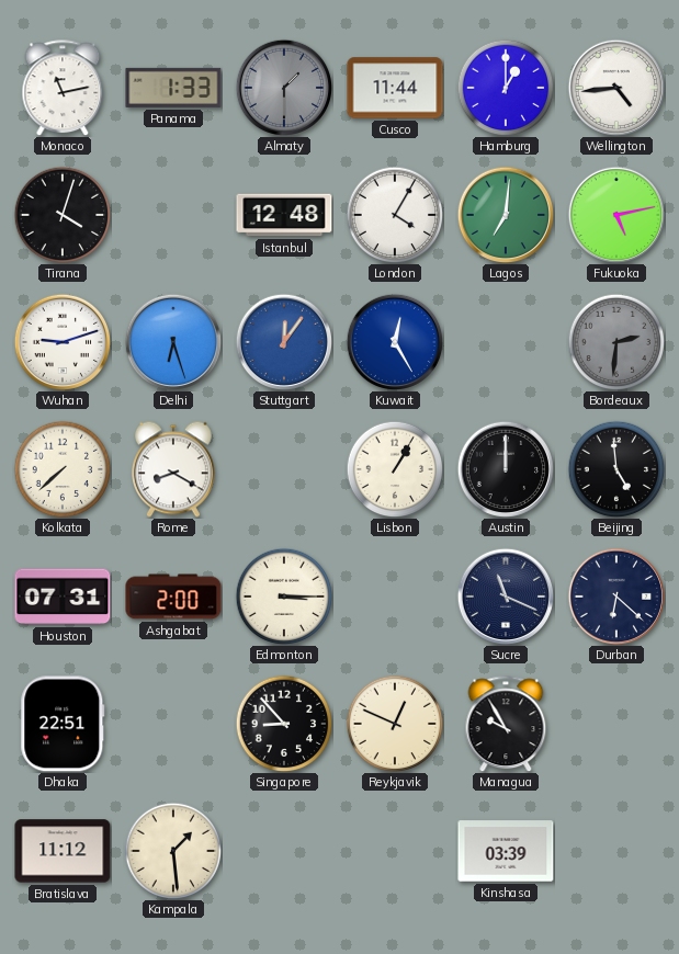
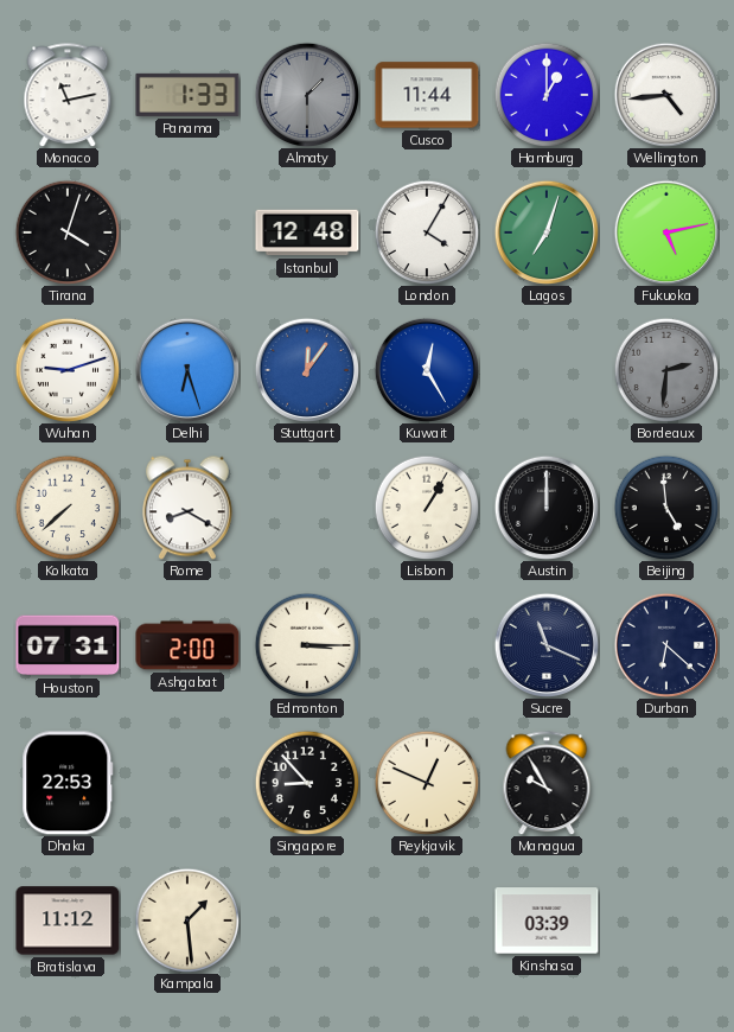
Lagos: 7:01 -> 7:03 (545, 231)
Dhaka: 22:51 -> 22:53 (68, 783)
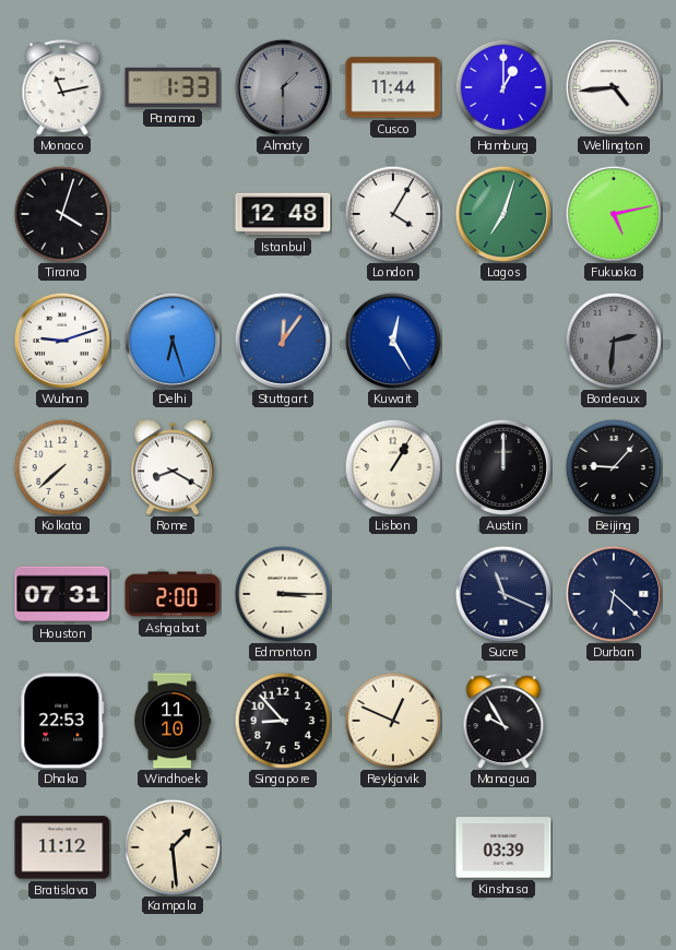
Beijing: 4:59 -> 9:07 (614, 467)
Windhoek: none -> 11:10 (173, 721)
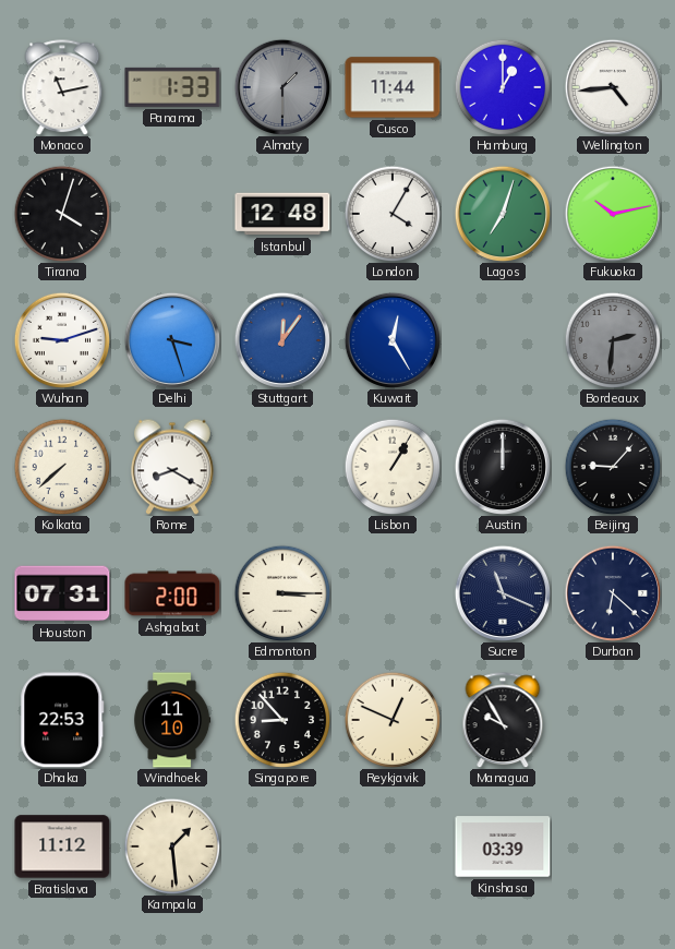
Fukuoka: 5:13 -> 10:13 (612, 213)
Delhi: 6:27 -> 3:27 (171, 339)
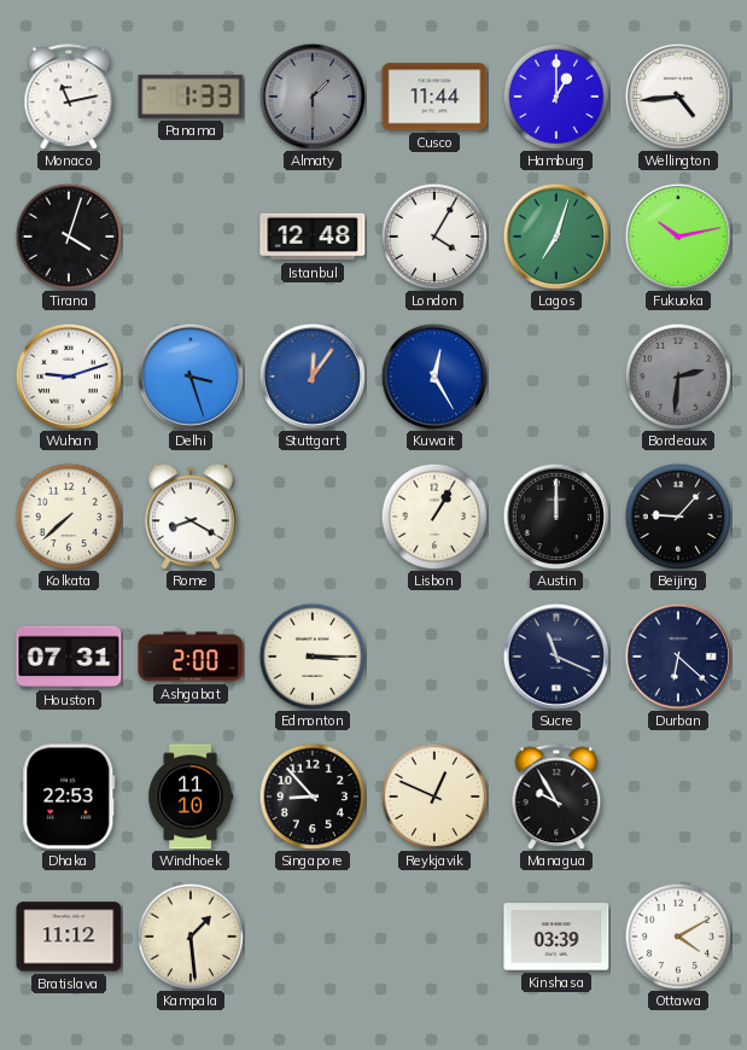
Ottawa: none -> 4:10 (678, 937)
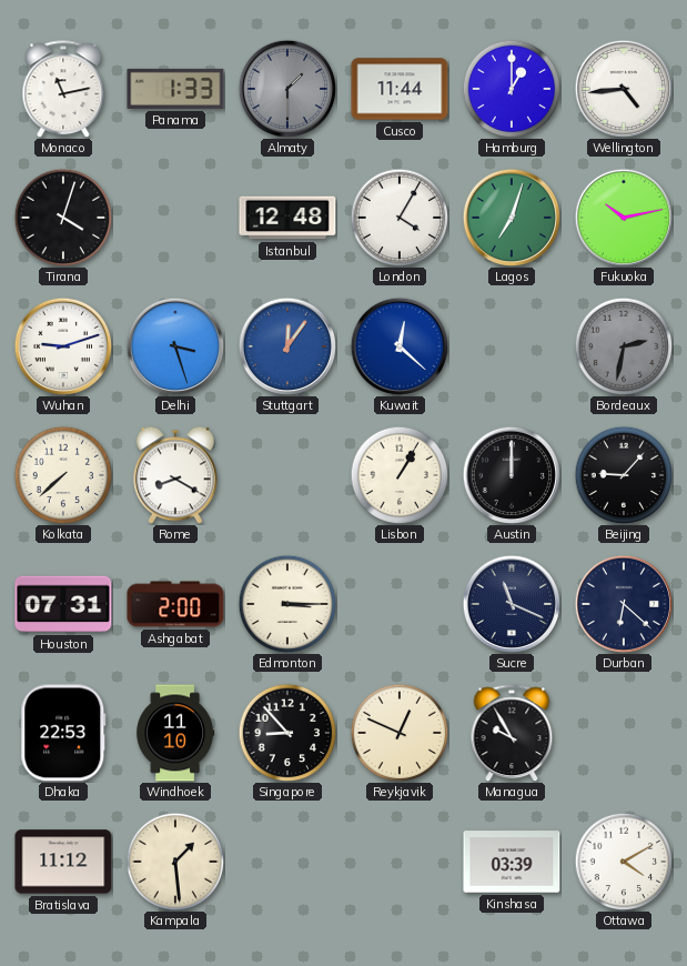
Kuwait: 12:25 -> 12:22 (398, 345)
Bordeaux: 2:31 -> 2:32 (624, 346)
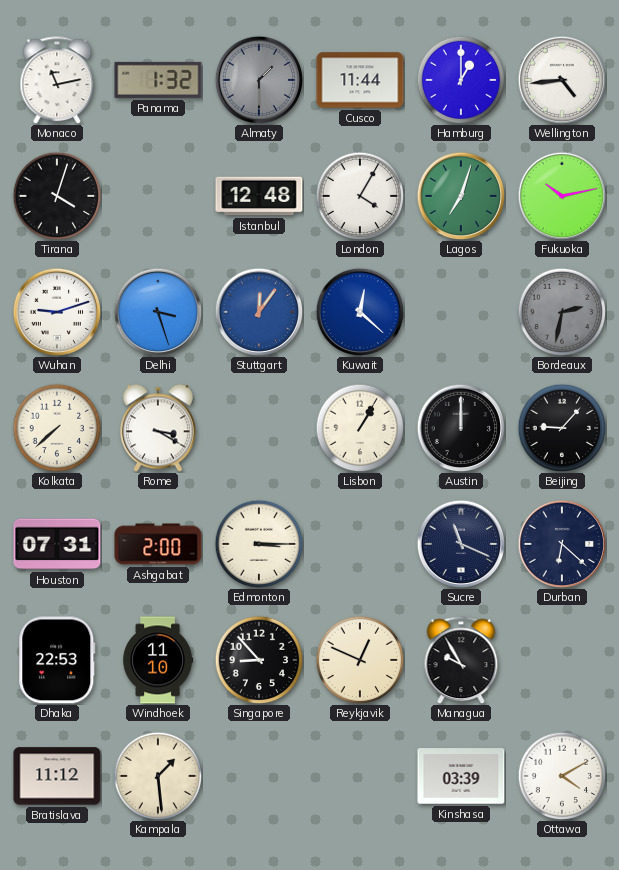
Panama: 1:33 -> 1:32 (158, 80)
Rome: 8:20 -> 3:20 (158, 428)
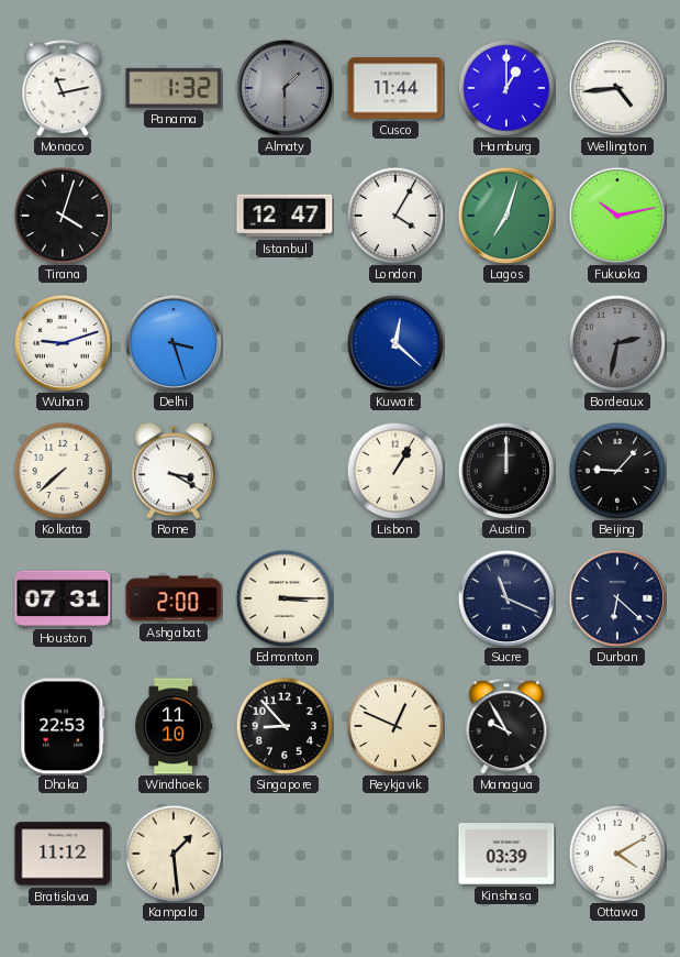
Istanbul: 12:48 -> 12:47 (285, 216)
Stuttgart: 12:06 -> none (258, 311)
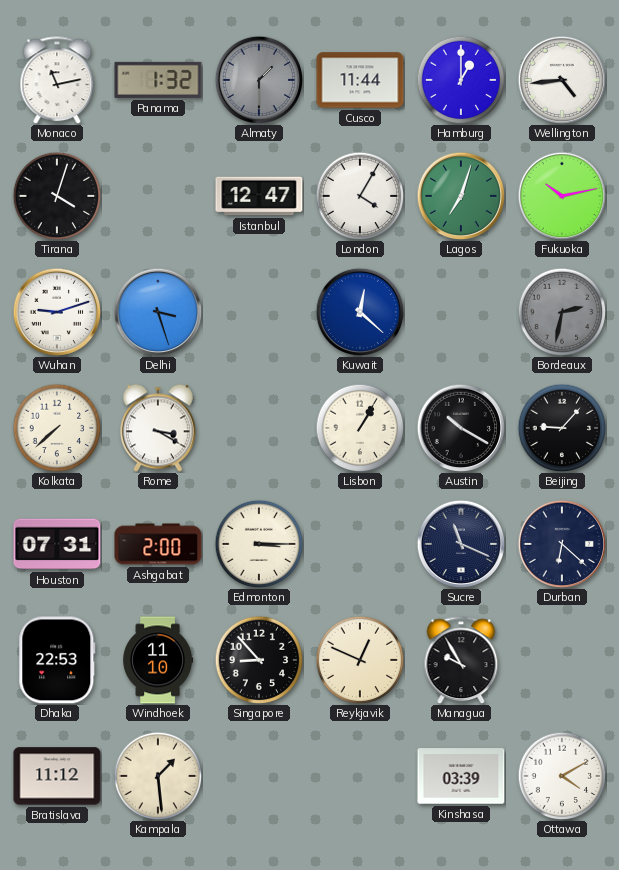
Austin: 12:00 -> 10:20 (460, 427)
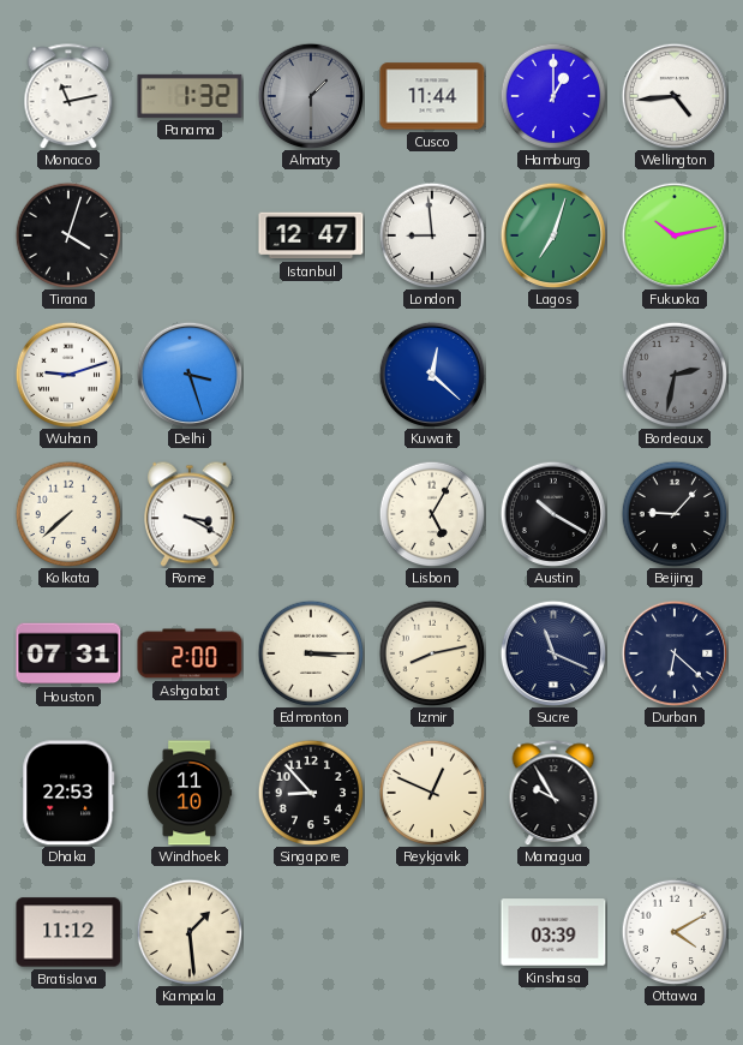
London: 4:05 -> 8:59 (432, 235)
Lisbon: 1:05 -> 5:05 (432, 514)
Izmir: none -> 8:13 (432, 653)
